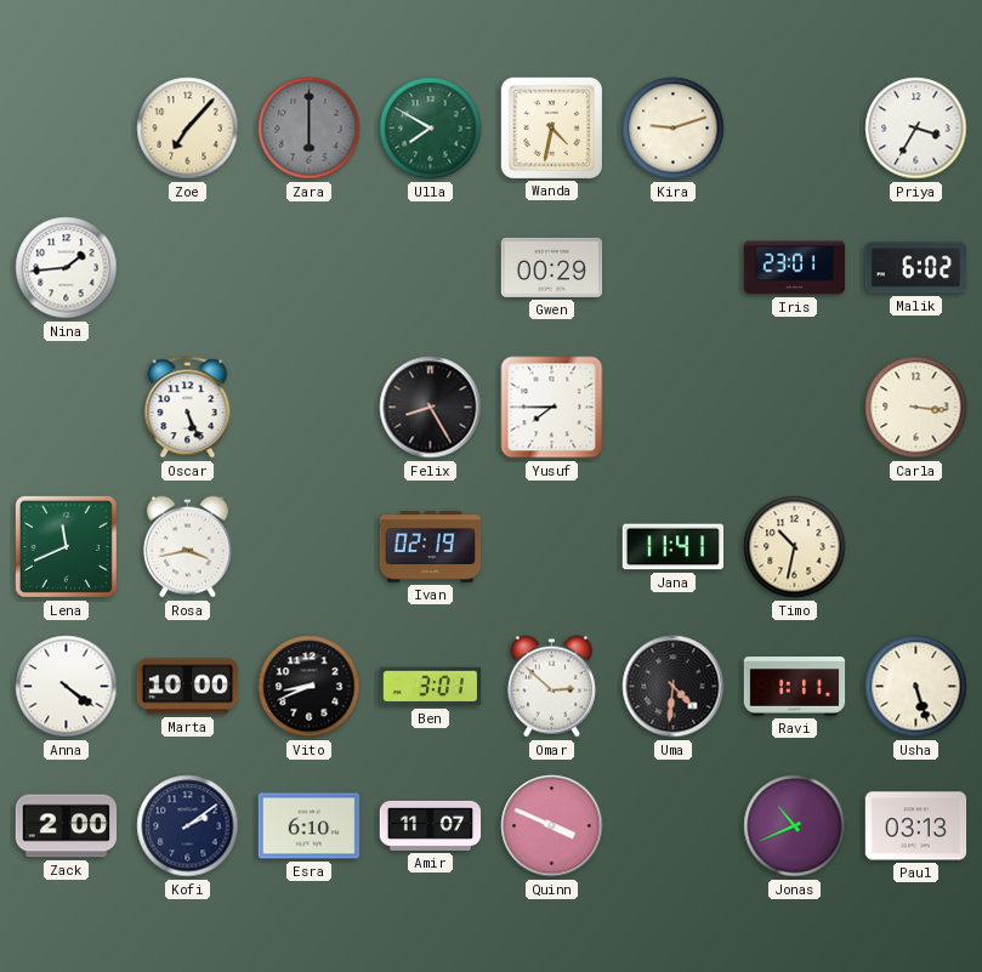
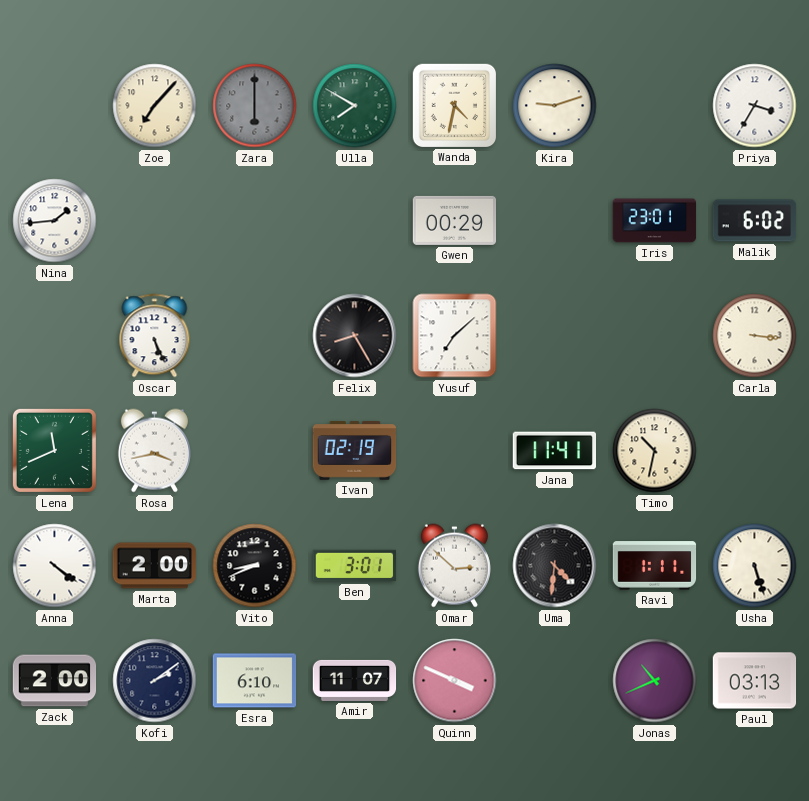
Yusuf: 7:45 -> 7:08 (455, 336)
Marta: 10:00 -> 2:00 (155, 566)
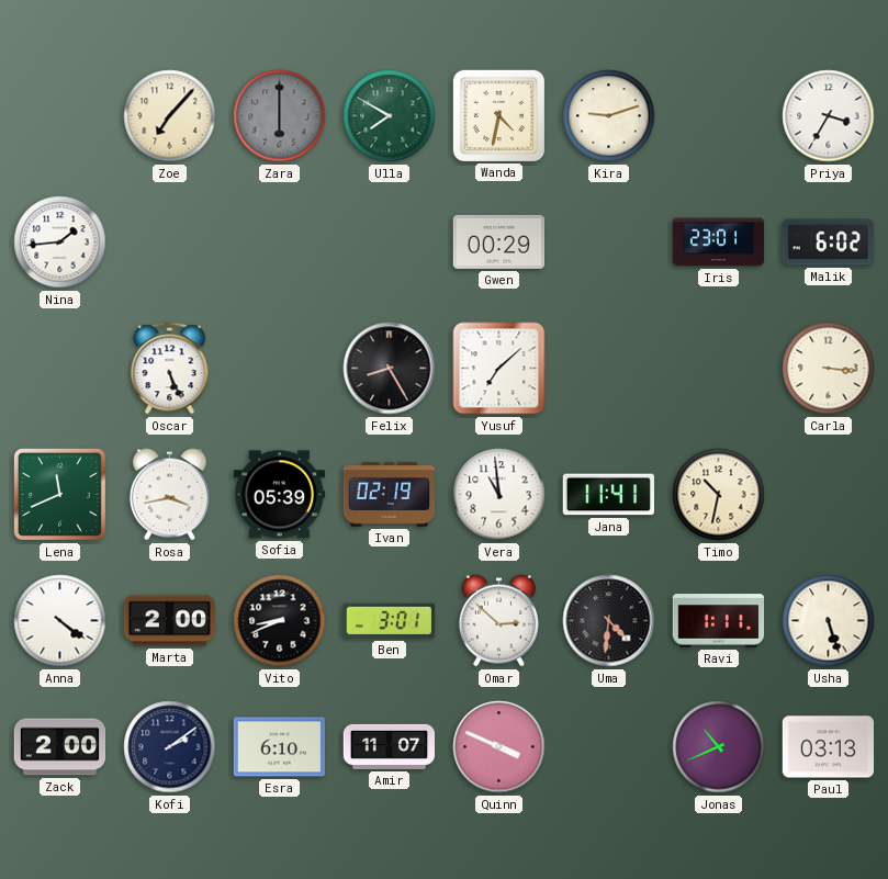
Sofia: none -> 05:39 (280, 495)
Vera: none -> 10:59 (499, 495)
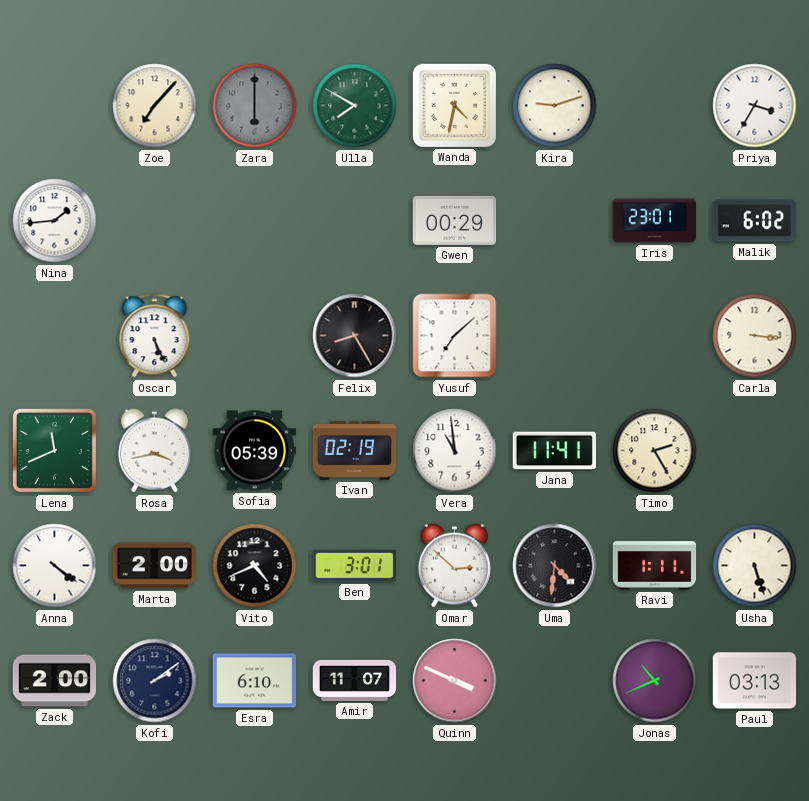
Timo: 10:32 -> 2:25 (655, 451)
Vito: 8:41 -> 4:41 (255, 566)
